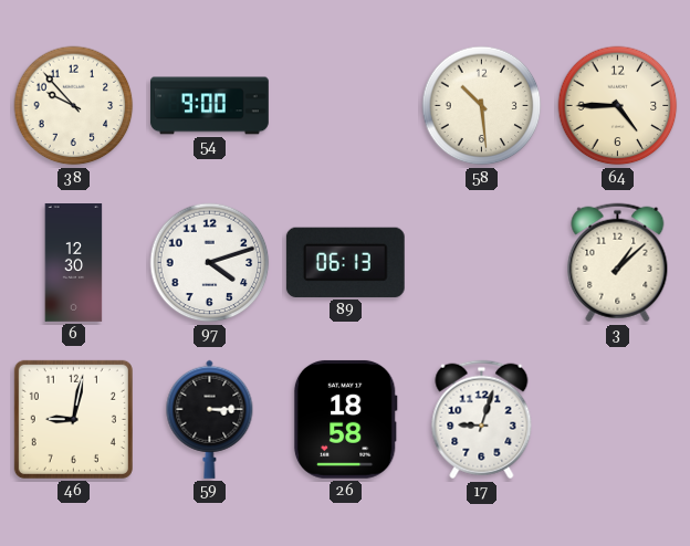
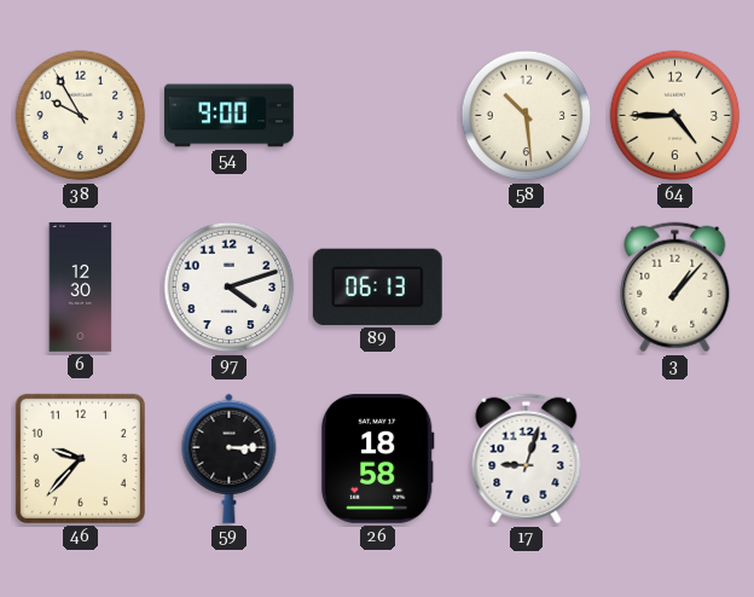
38: 9:53 -> 9:55 (81, 116)
3: 1:08 -> 1:07 (675, 288)
46: 9:02 -> 9:37 (80, 458)
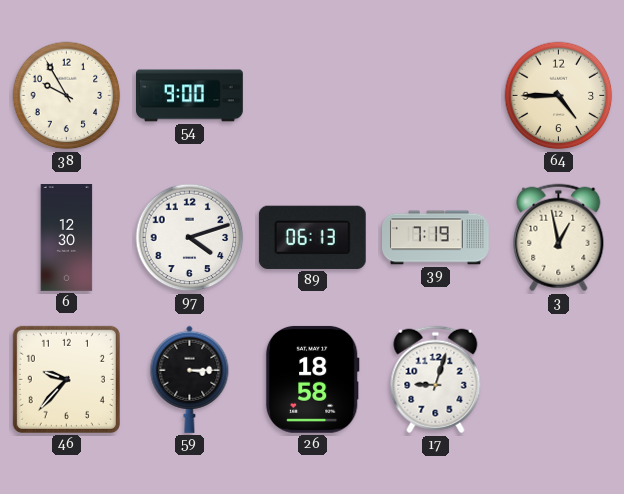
58: 10:29 -> none (527, 116)
39: none -> 7:19 (436, 238)
3: 1:07 -> 12:58 (559, 238)
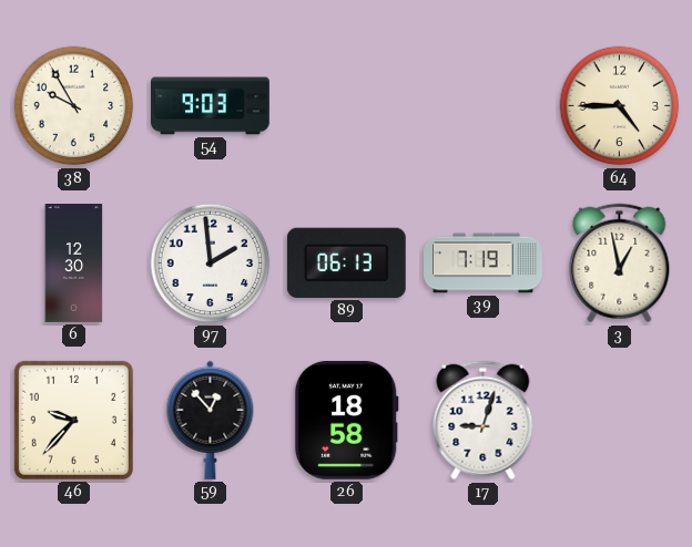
54: 9:00 -> 9:03 (211, 106)
97: 4:12 -> 1:59 (211, 264)
59: 3:15 -> 12:53 (211, 420)
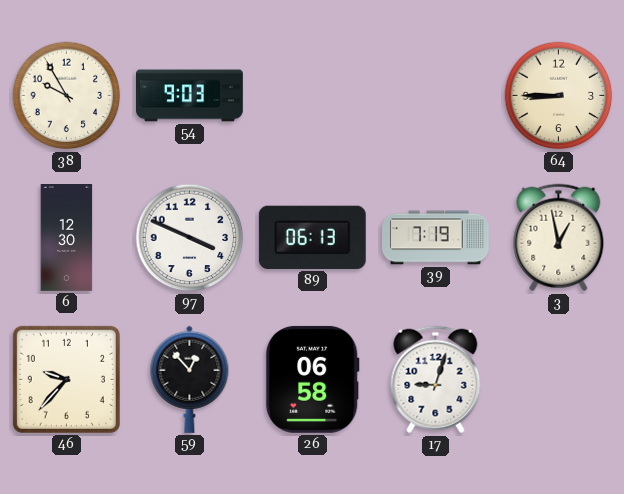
64: 4:45 -> 8:45 (559, 96)
97: 1:59 -> 3:49 (190, 238)
26: 18:58 -> 06:58 (312, 379)
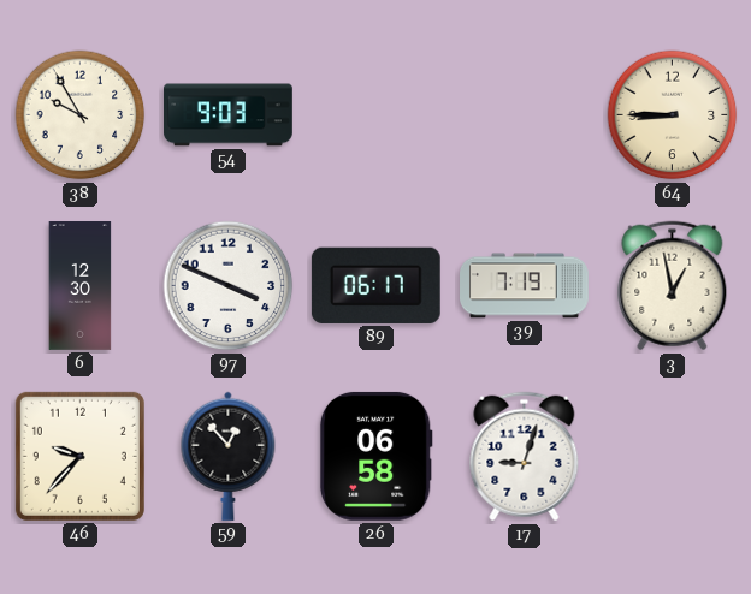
89: 06:13 -> 06:17 (375, 285)
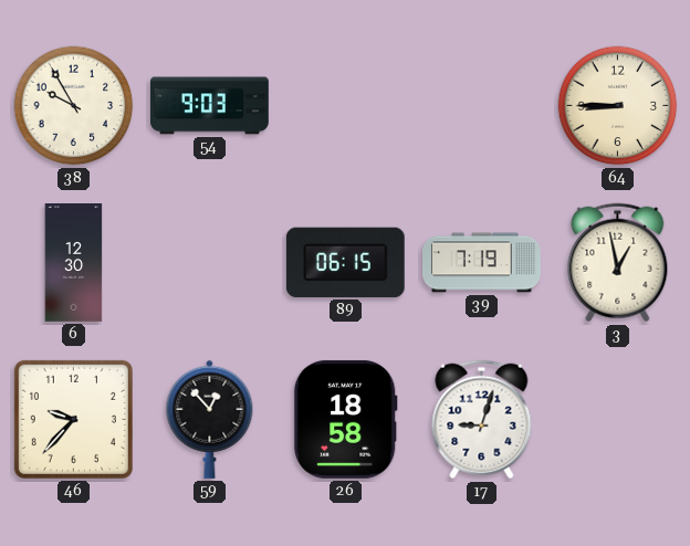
97: 3:49 -> none (229, 286)
89: 06:17 -> 06:15 (345, 262)
26: 06:58 -> 18:58 (345, 419)
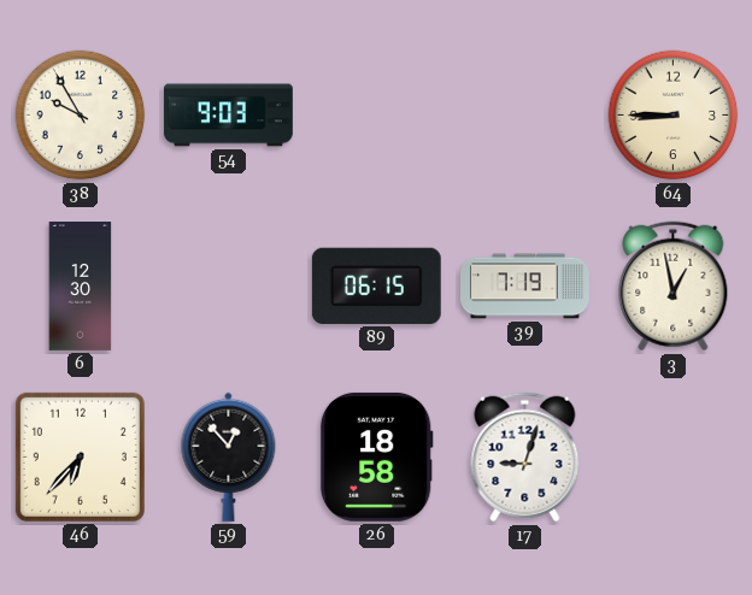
46: 9:37 -> 6:37 (80, 456)
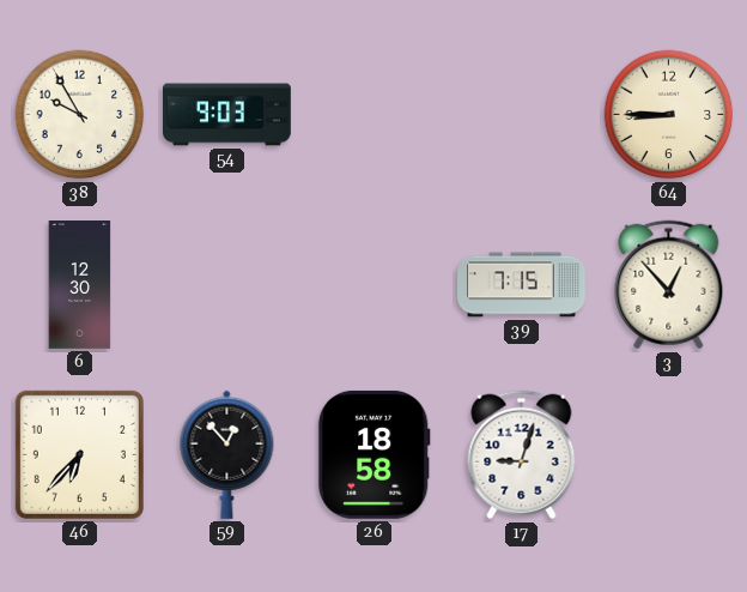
89: 06:15 -> none (376, 285)
39: 7:19 -> 7:15 (522, 285)
3: 12:58 -> 12:53 (669, 285)
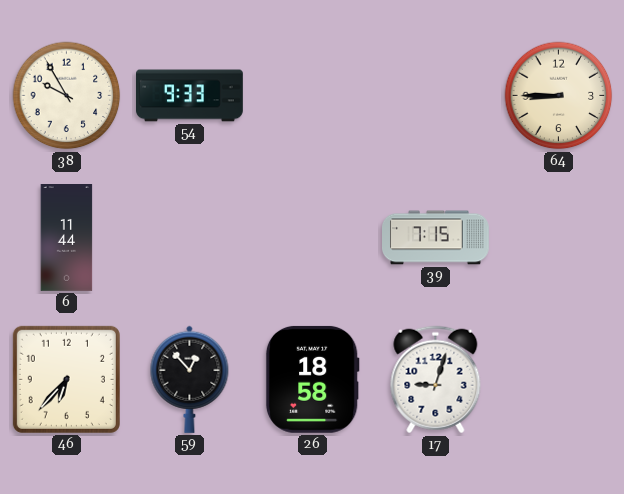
54: 9:03 -> 9:33 (190, 96)
6: 12:30 -> 11:44 (67, 238)
3: 12:53 -> none (669, 285)
